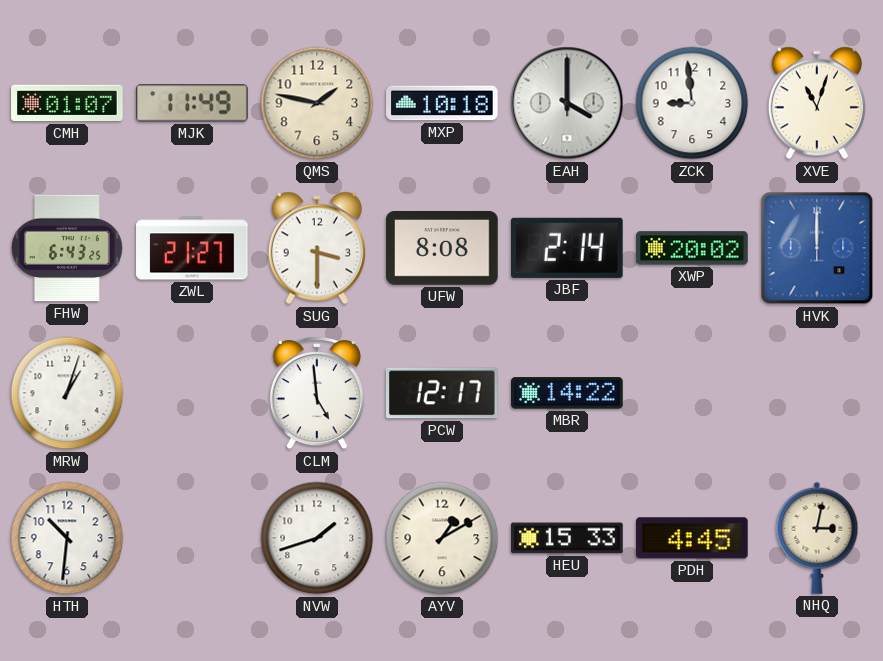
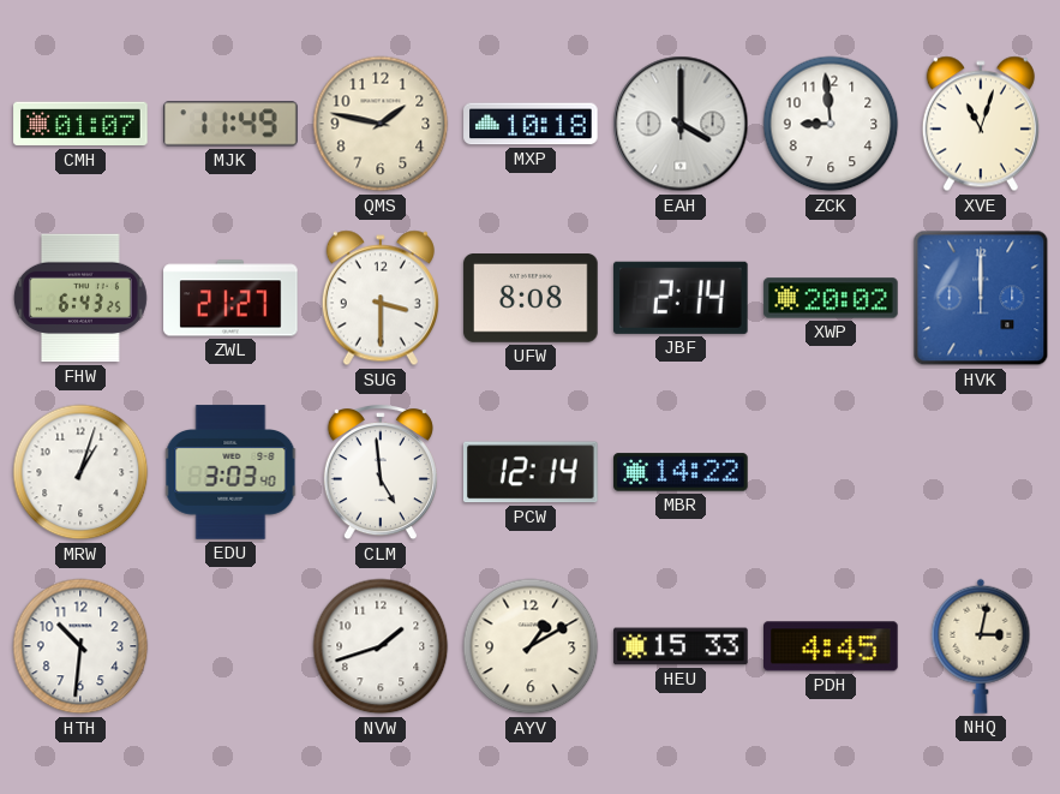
EDU: none -> 3:03 (230, 472)
PCW: 12:17 -> 12:14 (531, 472)
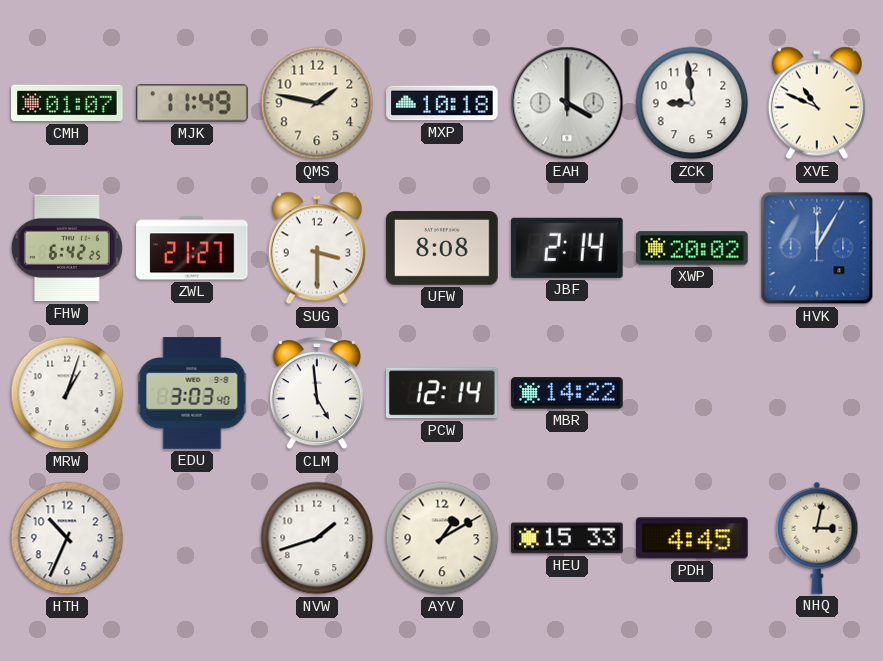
XVE: 11:03 -> 10:49 (817, 103)
FHW: 6:43 -> 6:42 (67, 248)
HVK: 12:00 -> 12:05 (817, 248)
HTH: 10:31 -> 10:34 (67, 538)
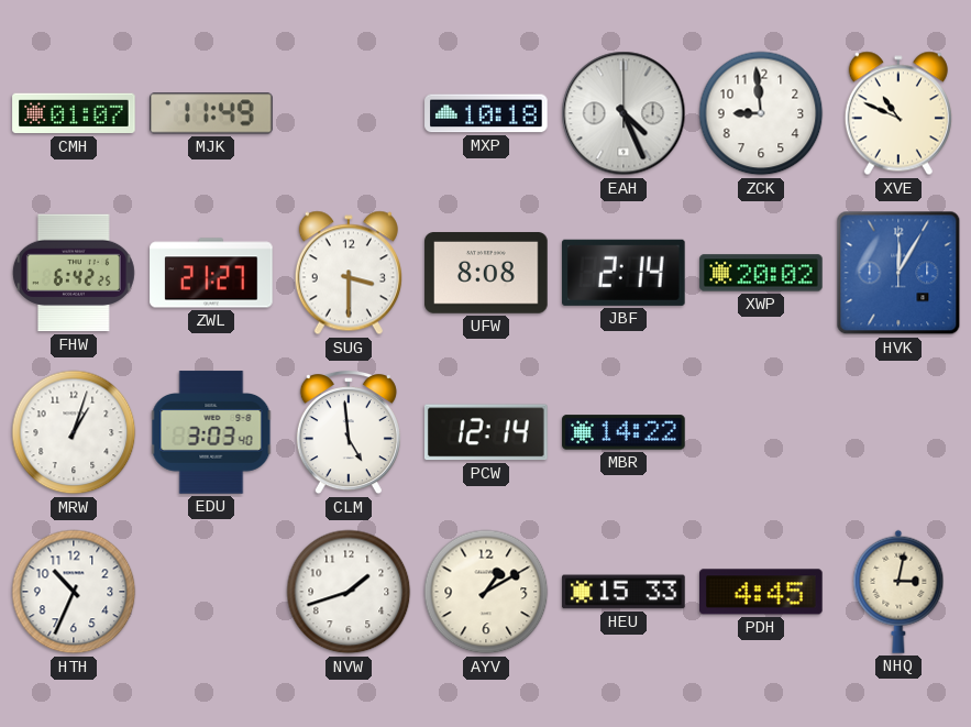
QMS: 1:47 -> none (317, 103)
EAH: 4:00 -> 4:26 (624, 113)
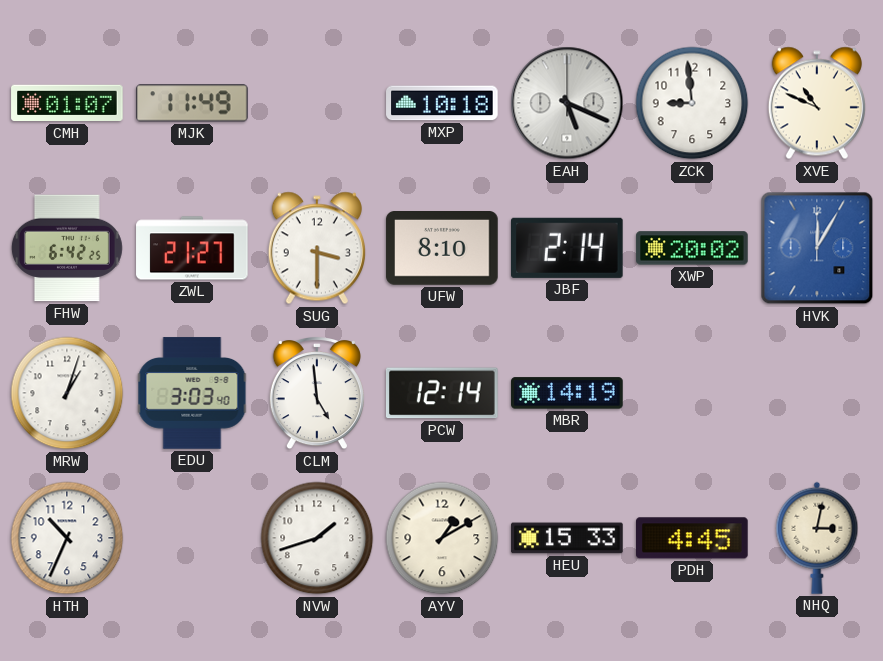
EAH: 4:26 -> 5:19 (567, 103)
UFW: 8:08 -> 8:10 (442, 249)
MBR: 14:22 -> 14:19 (567, 393)
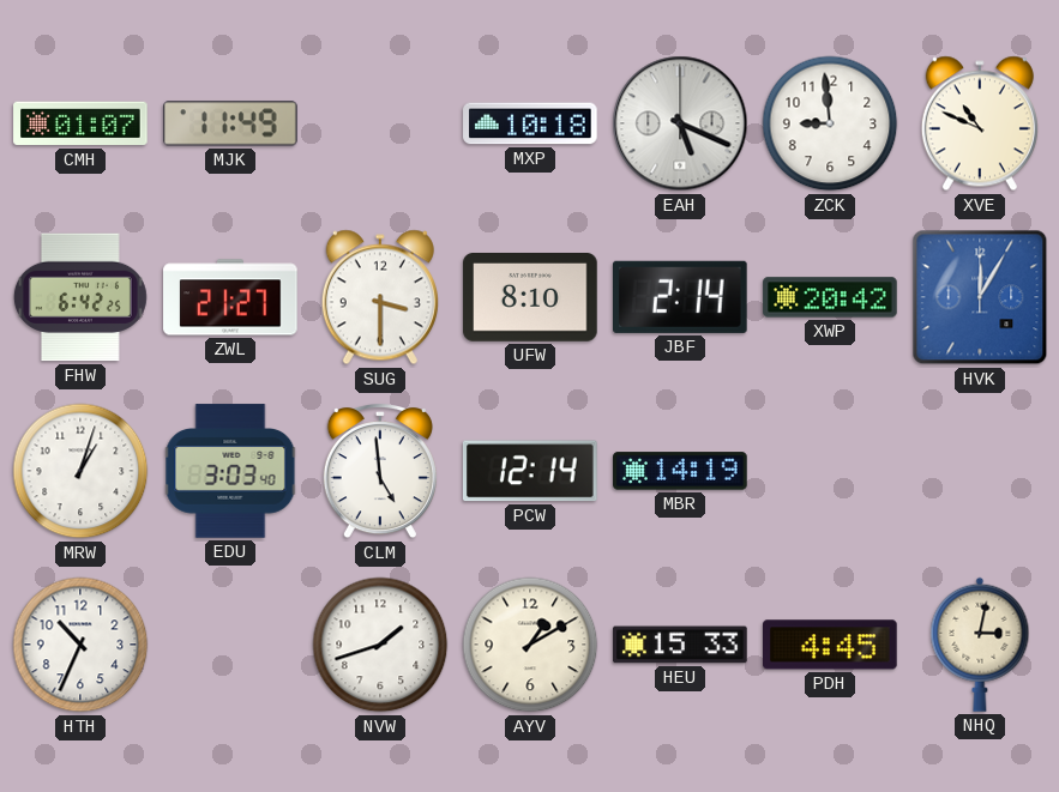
XWP: 20:02 -> 20:42 (830, 297)
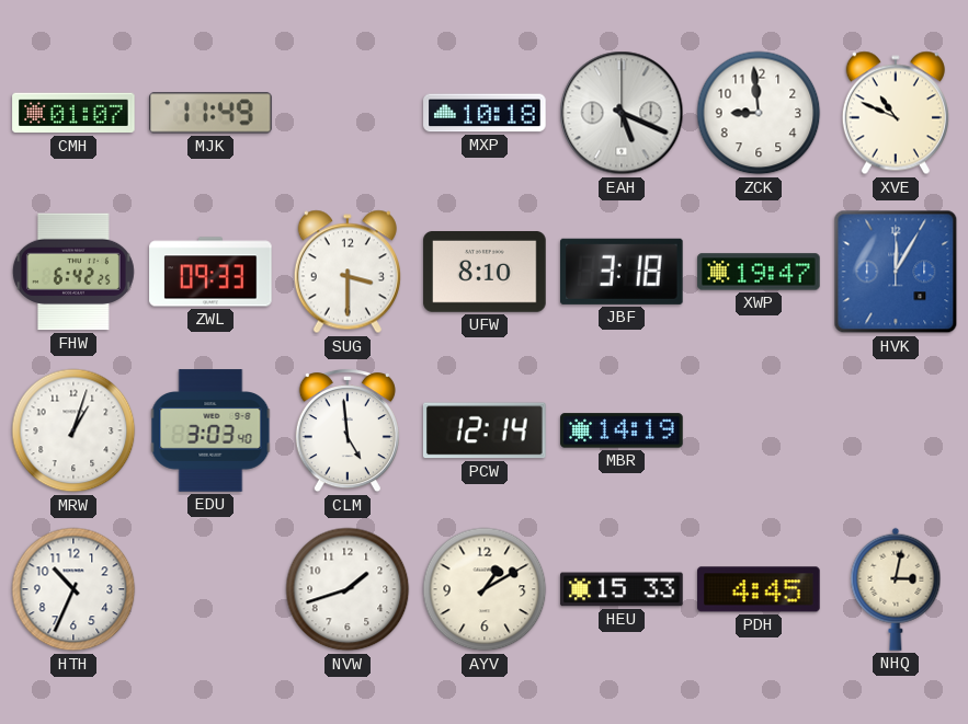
ZWL: 21:27 -> 09:33 (210, 272)
JBF: 2:14 -> 3:18 (623, 272)
XWP: 20:42 -> 19:47 (759, 272)
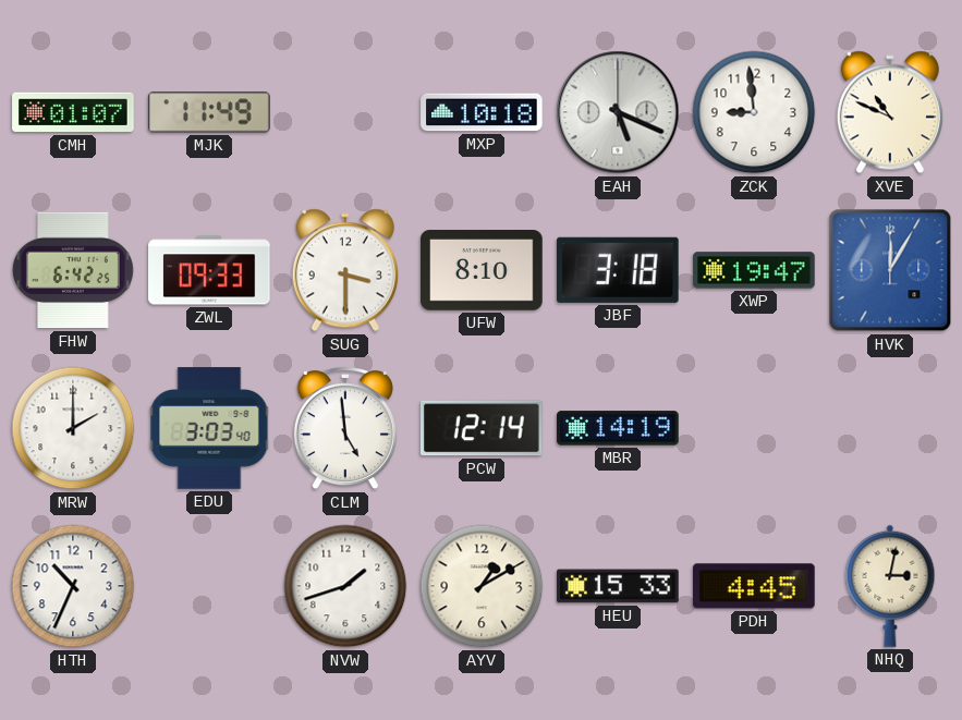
MRW: 1:03 -> 2:00 (73, 428)
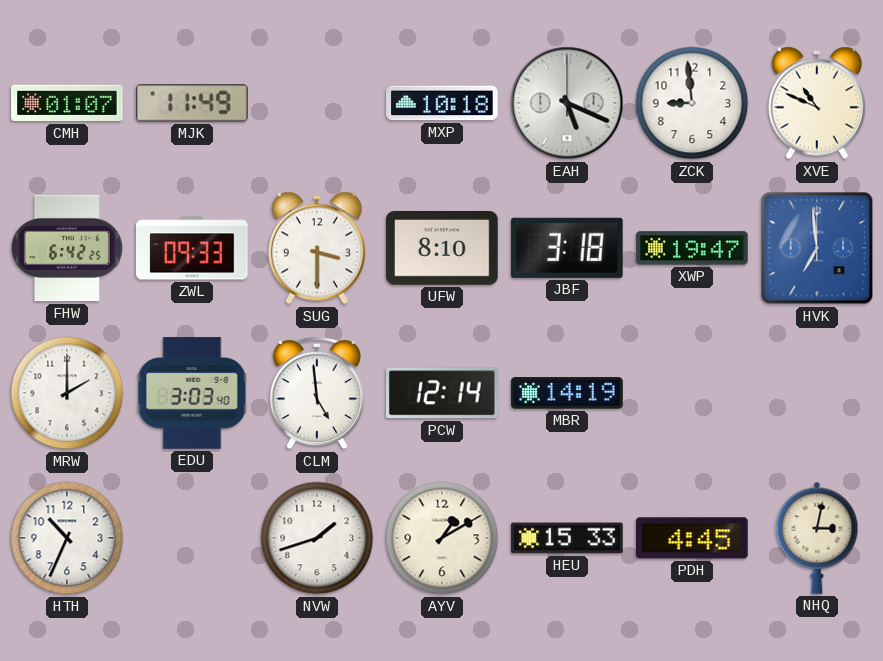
HVK: 12:05 -> 6:59 (817, 248)
